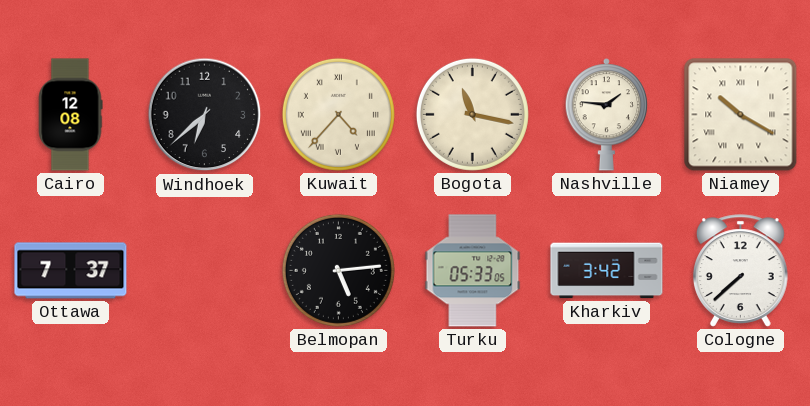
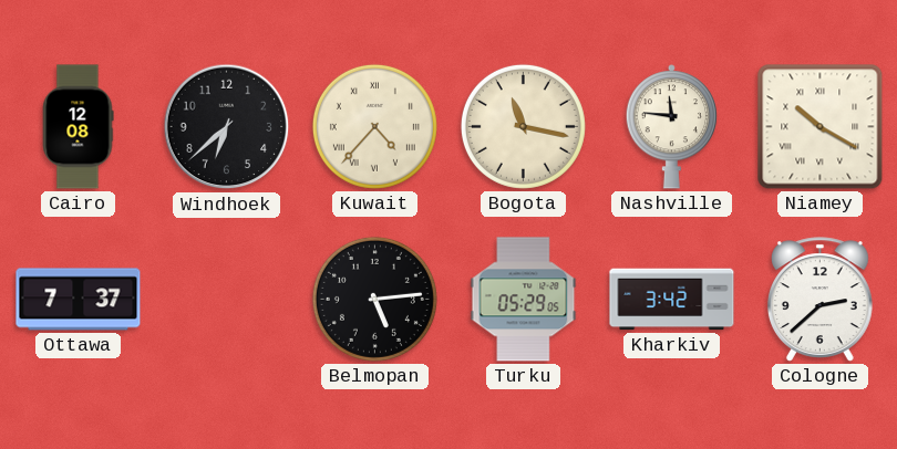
Nashville: 1:46 -> 11:46 (671, 127)
Turku: 05:33 -> 05:29 (524, 300)
Cologne: 7:38 -> 2:38 (819, 300)
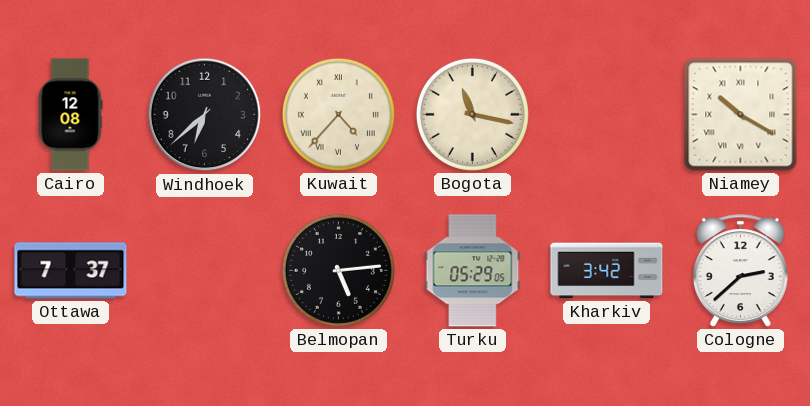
Nashville: 11:46 -> none (671, 127)
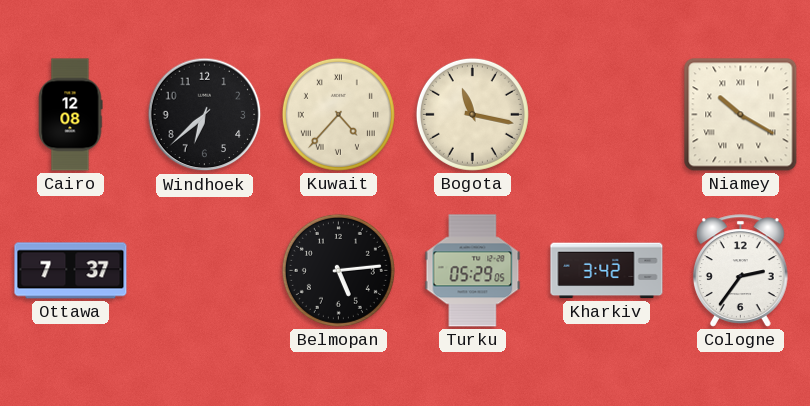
Cologne: 2:38 -> 2:36 (740, 271)
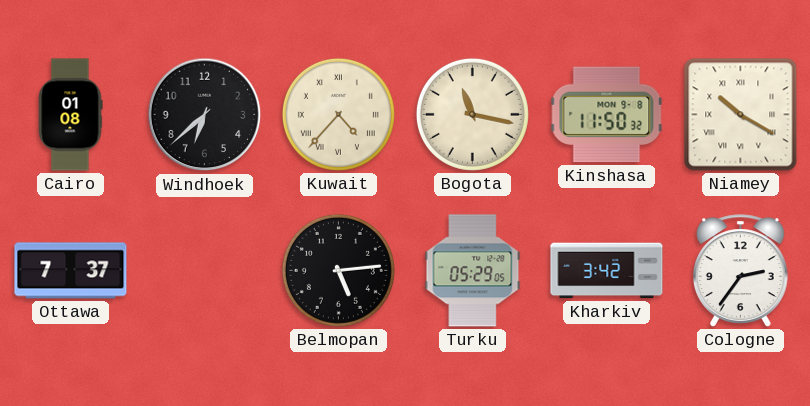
Cairo: 12:08 -> 01:08 (70, 115)
Kinshasa: none -> 11:50 (607, 115)
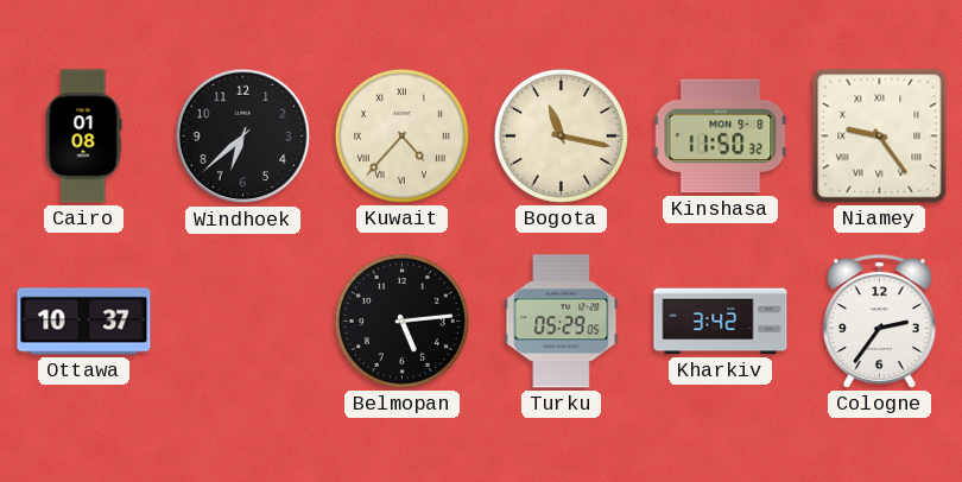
Niamey: 10:20 -> 9:24 (880, 137)
Ottawa: 7:37 -> 10:37 (84, 322)
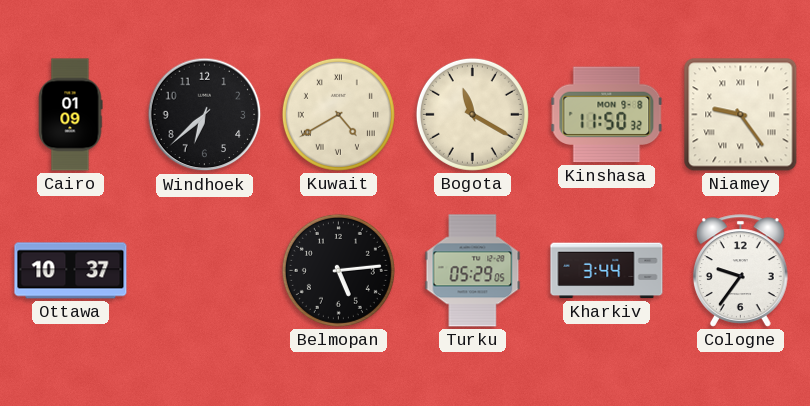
Cairo: 01:08 -> 01:09 (70, 115)
Kuwait: 4:37 -> 4:40 (338, 114)
Bogota: 11:17 -> 11:20 (472, 114)
Kharkiv: 3:42 -> 3:44 (607, 271)
Cologne: 2:36 -> 9:36 (740, 271)
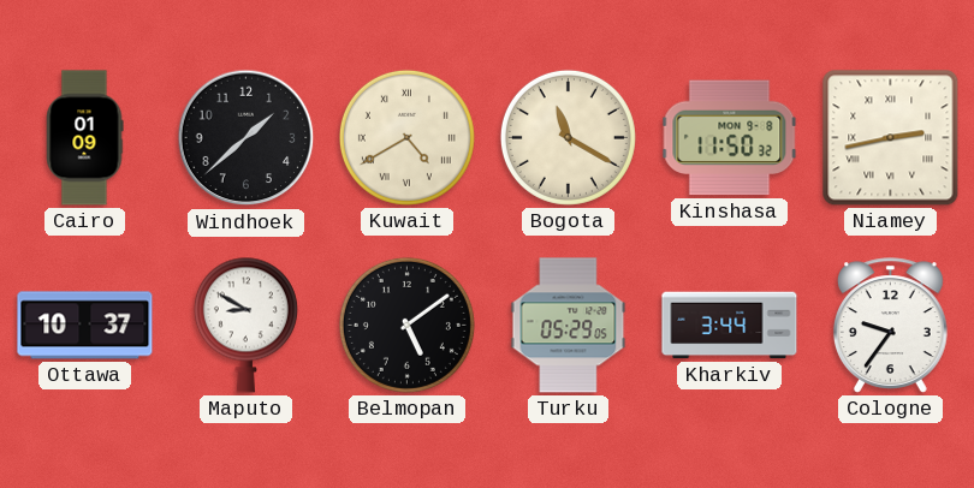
Windhoek: 6:38 -> 1:38 (247, 138)
Niamey: 9:24 -> 2:43 (891, 138)
Maputo: none -> 8:50 (245, 325)
Belmopan: 5:14 -> 5:09 (406, 325)
